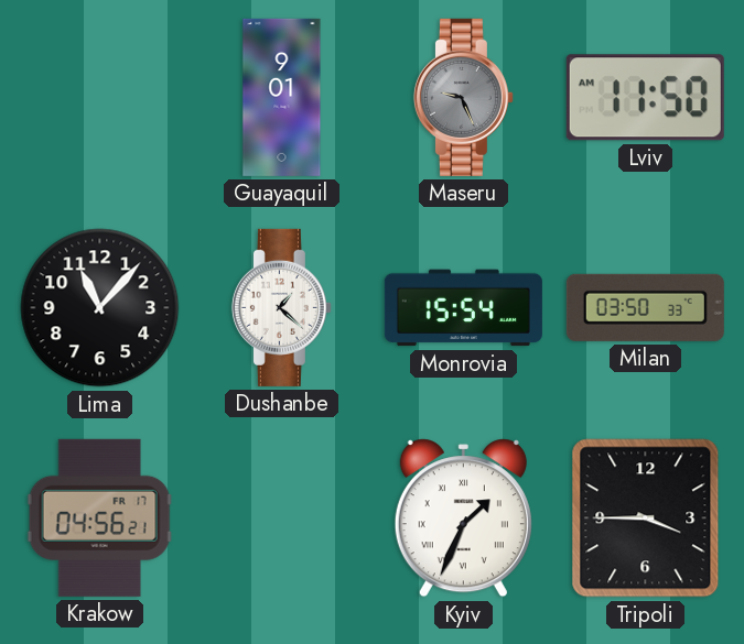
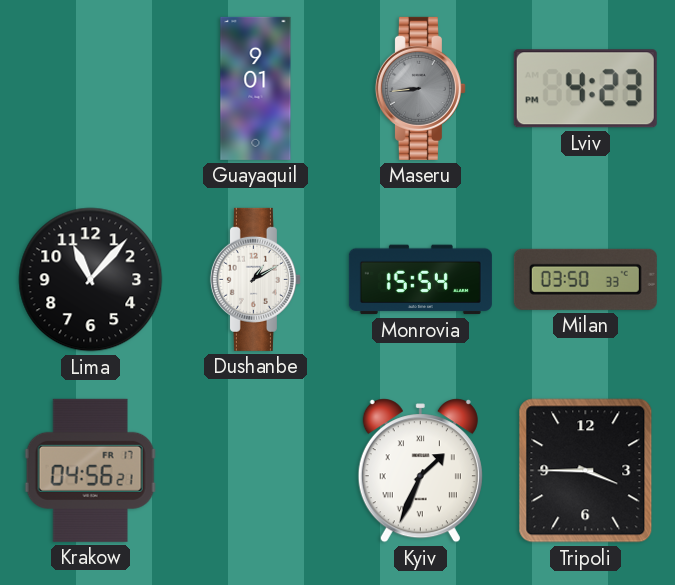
Maseru: 9:26 -> 8:44 (420, 88)
Lviv: 11:50 -> 4:23 (585, 89)
Dushanbe: 1:22 -> 1:10 (255, 279)
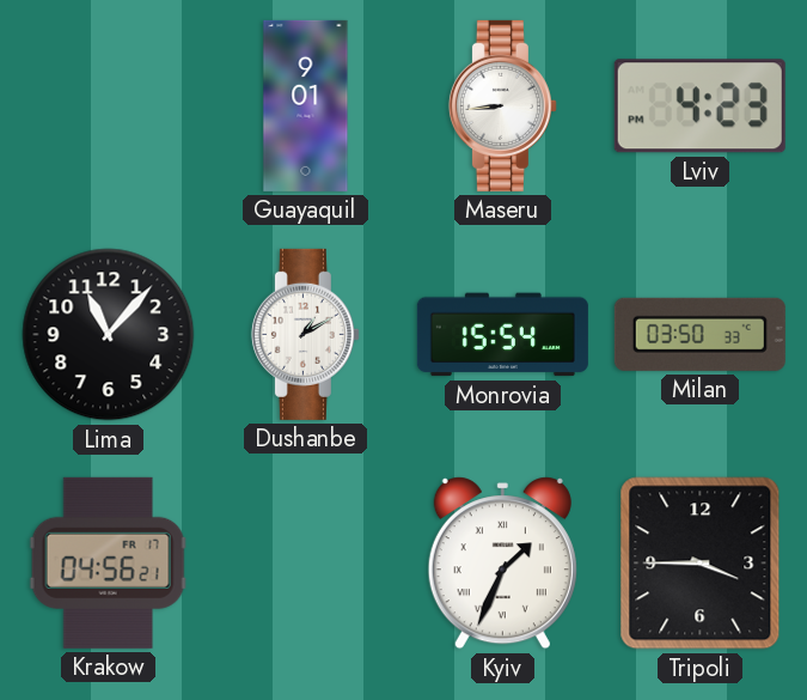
Maseru dial: grey -> white (502, 105)
